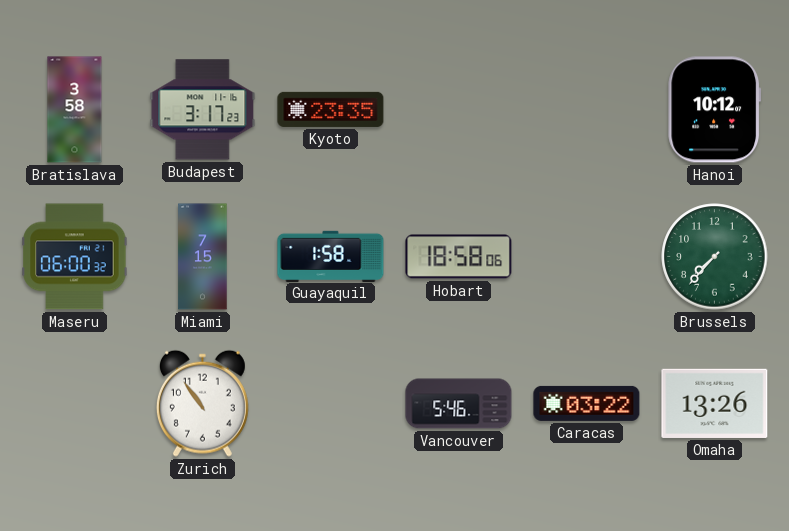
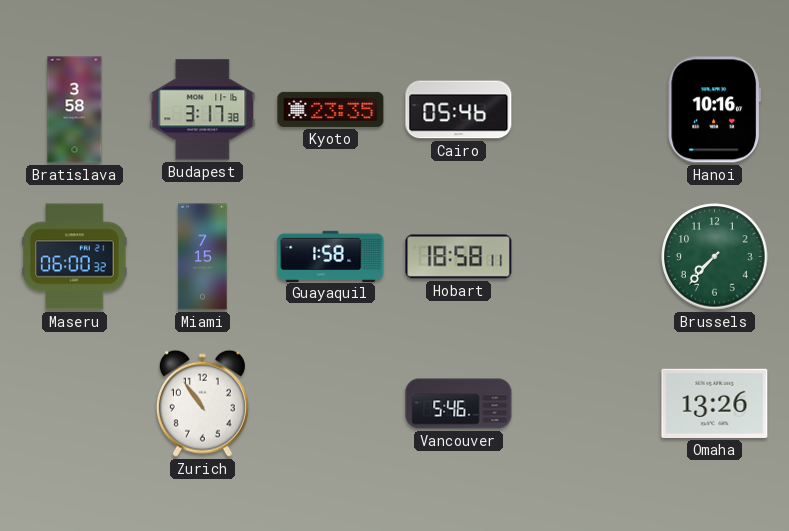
Budapest: 3:17:23 -> 3:17:38 (203, 110)
Cairo: none -> 05:46 (459, 110)
Hanoi: 10:12 -> 10:16 (714, 110)
Hobart: 18:58:06 -> 18:58:11 (459, 257)
Caracas: 03:22 -> none (587, 403)
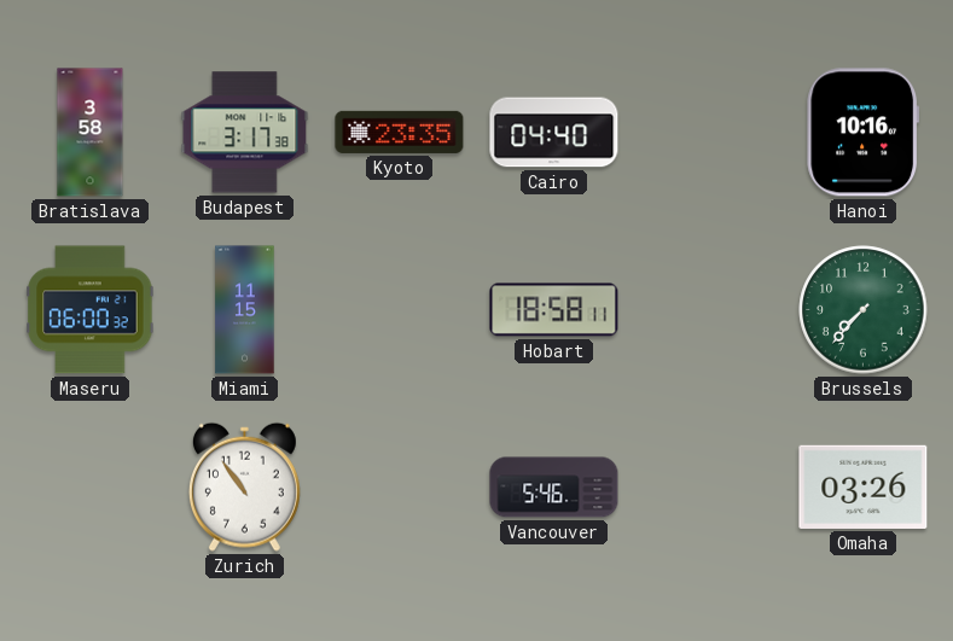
Cairo: 05:46 -> 04:40 (554, 133)
Miami: 7:15 -> 11:15 (245, 310)
Guayaquil: 1:58 -> none (331, 256)
Omaha: 13:26 -> 03:26 (864, 486)
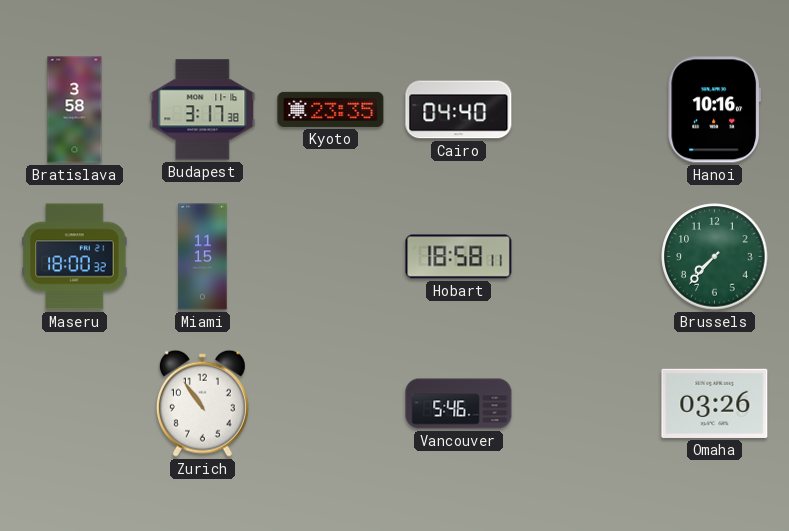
Maseru: 06:00 -> 18:00 (75, 257)
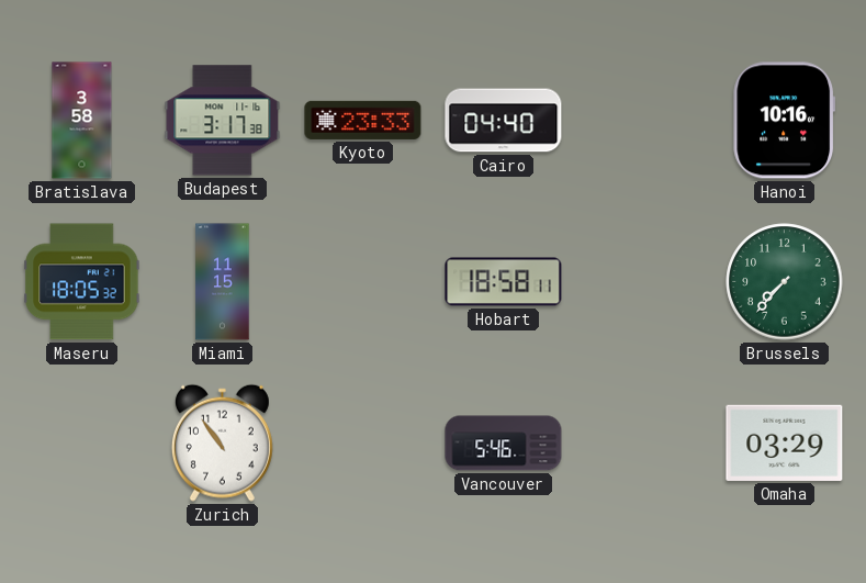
Kyoto: 23:35 -> 23:33 (363, 120)
Maseru: 18:00 -> 18:05 (82, 282)
Omaha: 03:26 -> 03:29 (785, 442)
